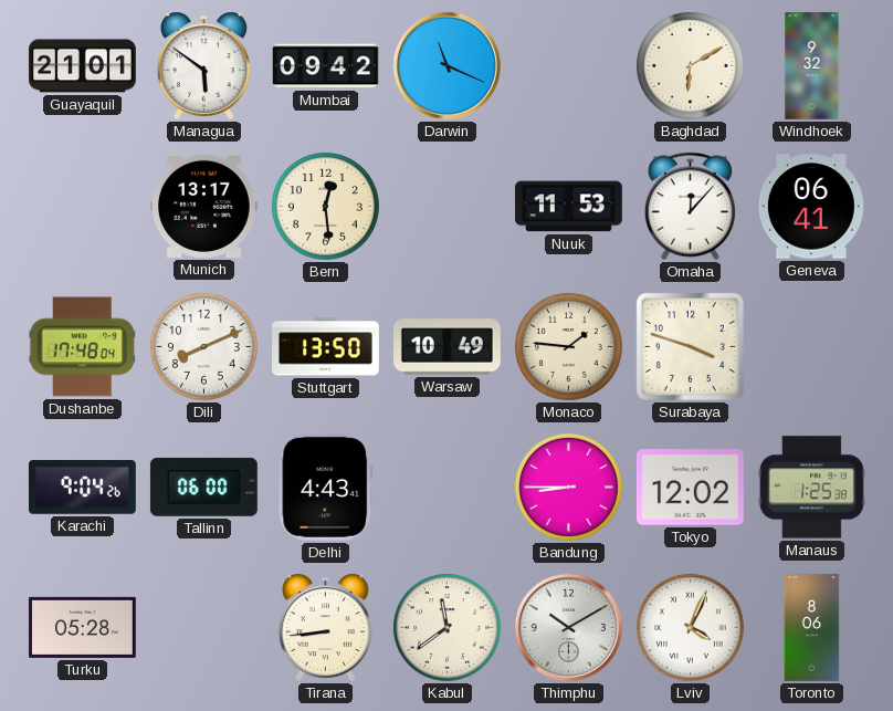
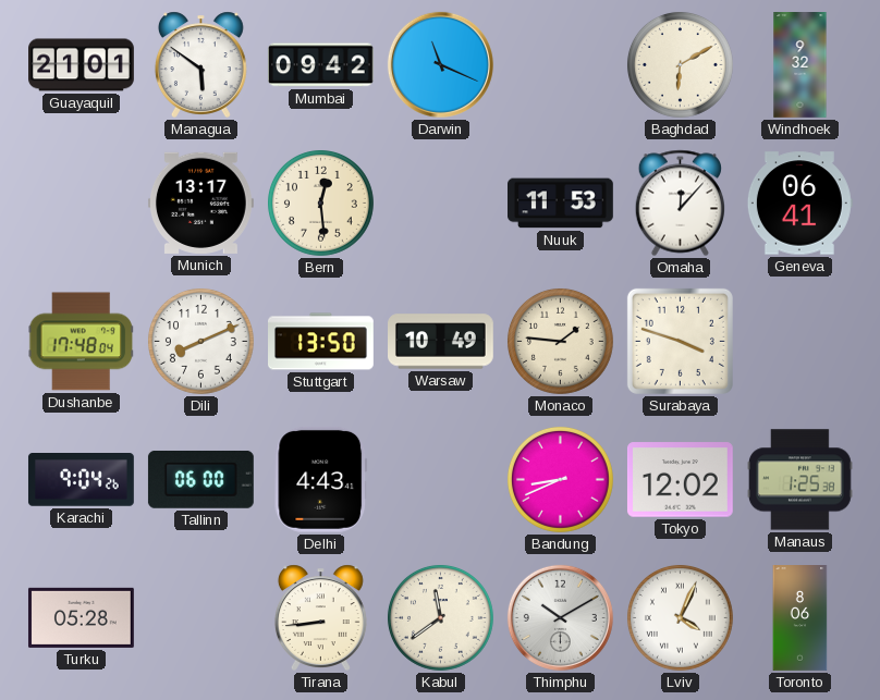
Bandung: 8:45 -> 8:41 (560, 479)
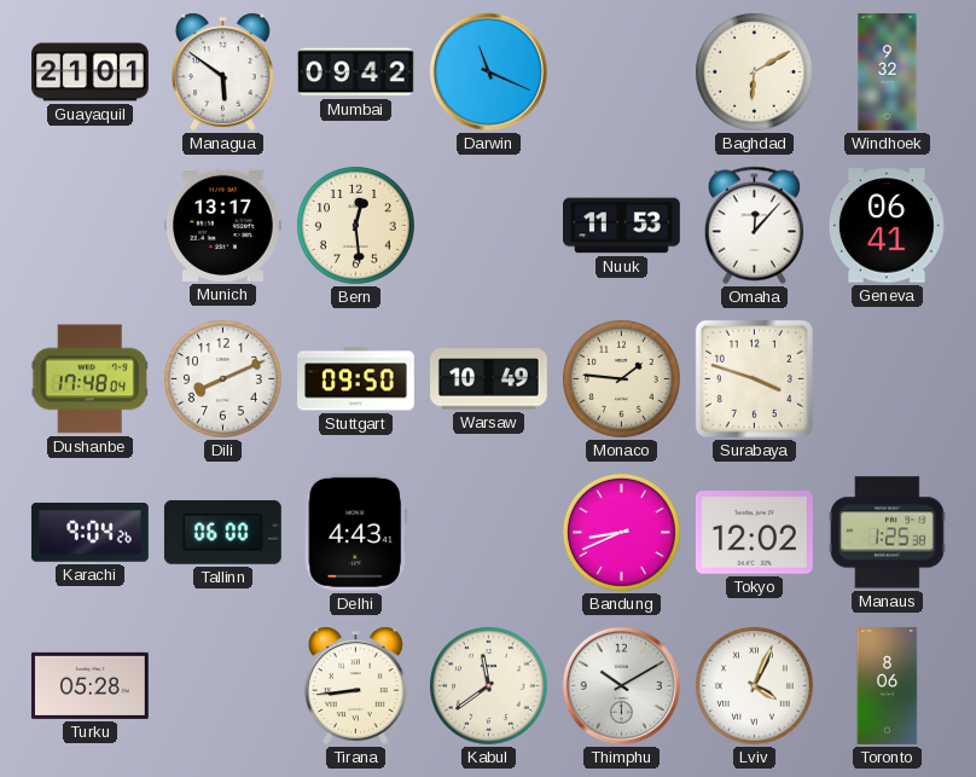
Stuttgart: 13:50 -> 09:50 (356, 379)
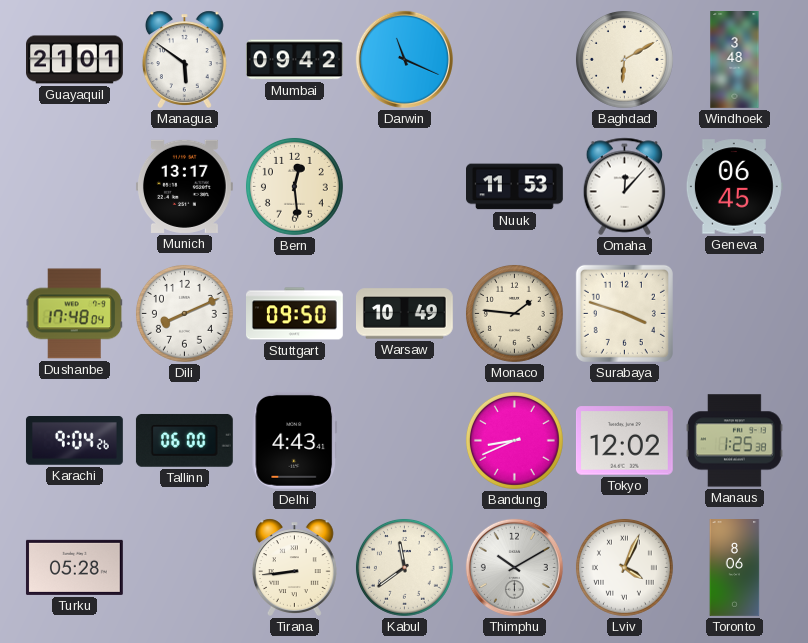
Windhoek: 9:32 -> 3:48 (735, 60)
Geneva: 06:41 -> 06:45 (734, 187)
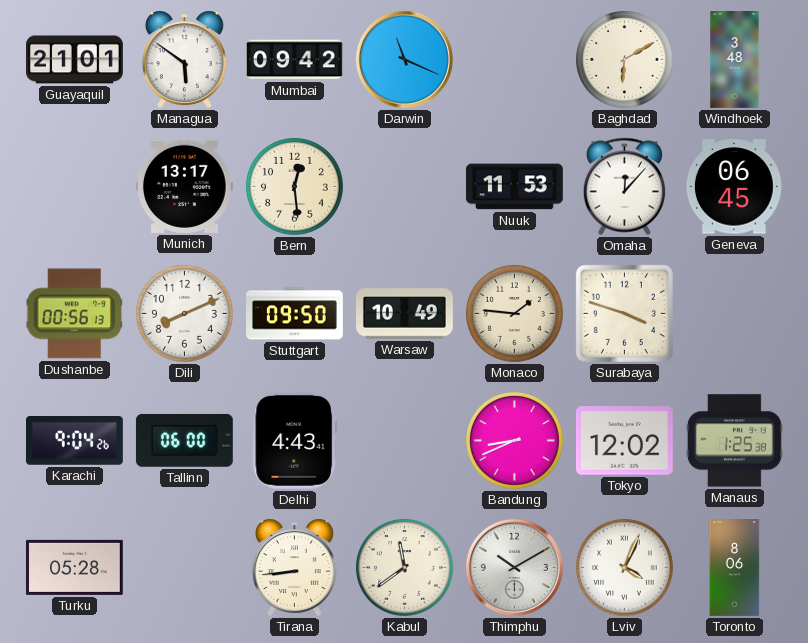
Dushanbe: 17:48 -> 00:56 (75, 314)
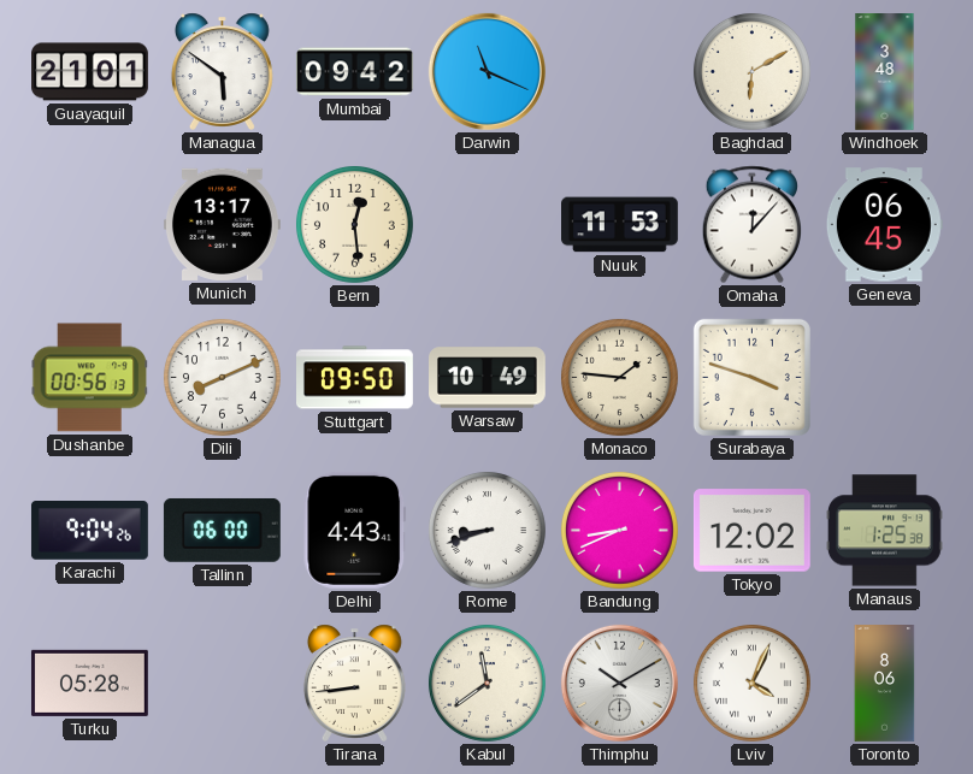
Rome: none -> 8:42 (486, 530)
